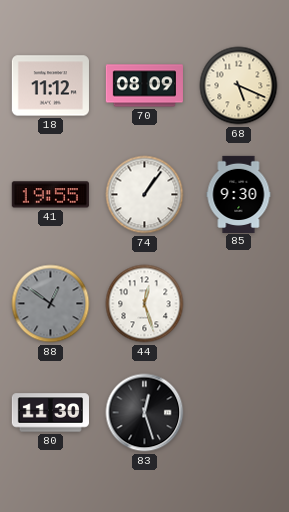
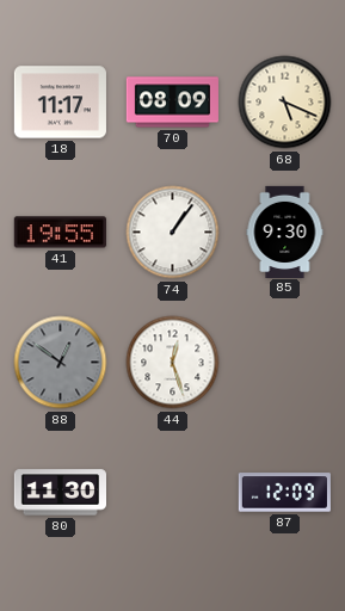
18: 11:12 -> 11:17 (60, 103)
83: 12:27 -> none (145, 413)
87: none -> 12:09 (284, 493)
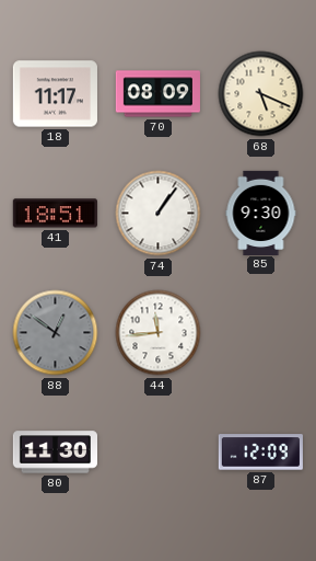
41: 19:55 -> 18:51 (55, 214)
44: 12:27 -> 11:44 (159, 333)
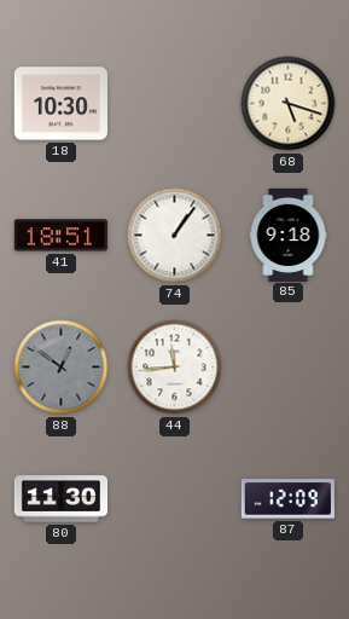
18: 11:17 -> 10:30 (60, 104)
70: 08:09 -> none (157, 94)
68: 5:19 -> 5:18 (289, 104)
85: 9:30 -> 9:18 (289, 235)
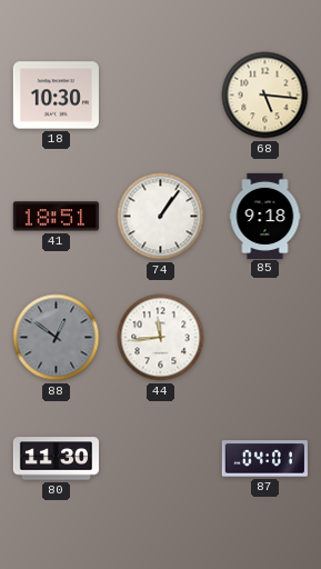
68: 5:18 -> 5:16 (265, 96)
87: 12:09 -> 04:01 (264, 459)
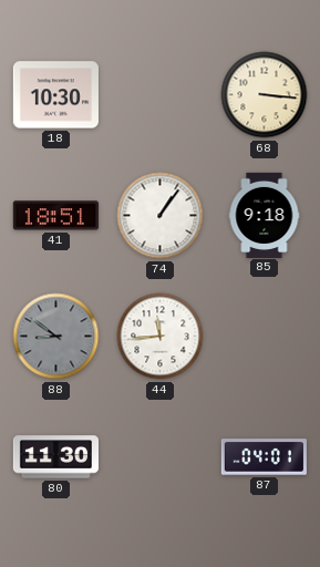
68: 5:16 -> 3:16 (265, 95)
88: 12:51 -> 8:51 (56, 337)
